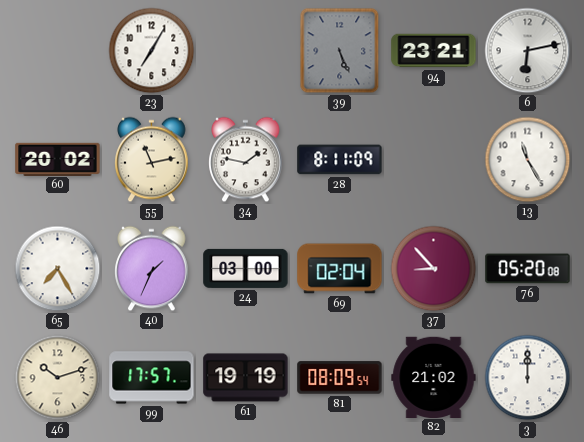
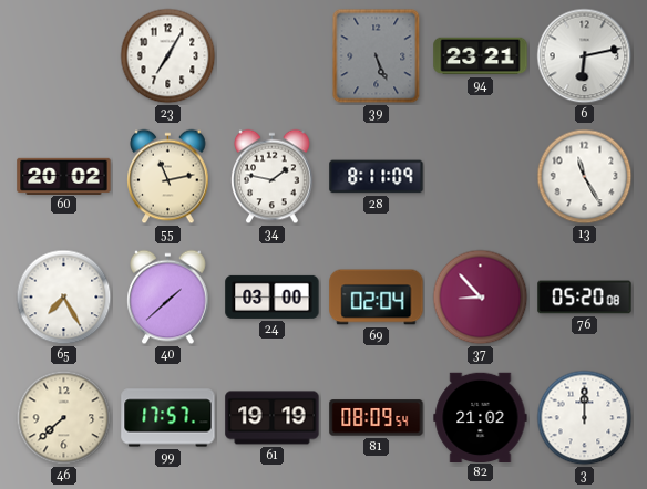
40: 1:34 -> 1:38 (168, 298)
46: 10:12 -> 7:38 (64, 418)
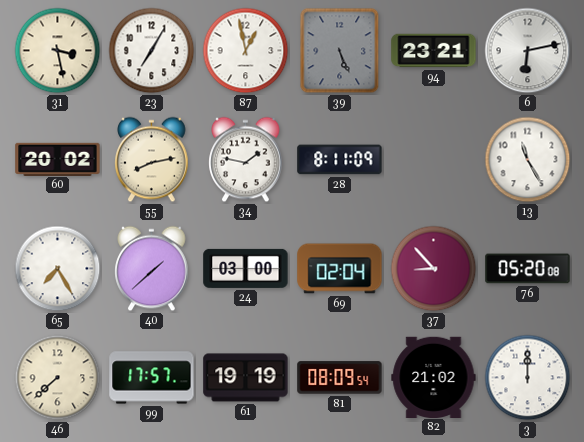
31: none -> 3:28 (58, 51)
87: none -> 12:58 (246, 51)
55: 11:13 -> 8:13 (152, 160)
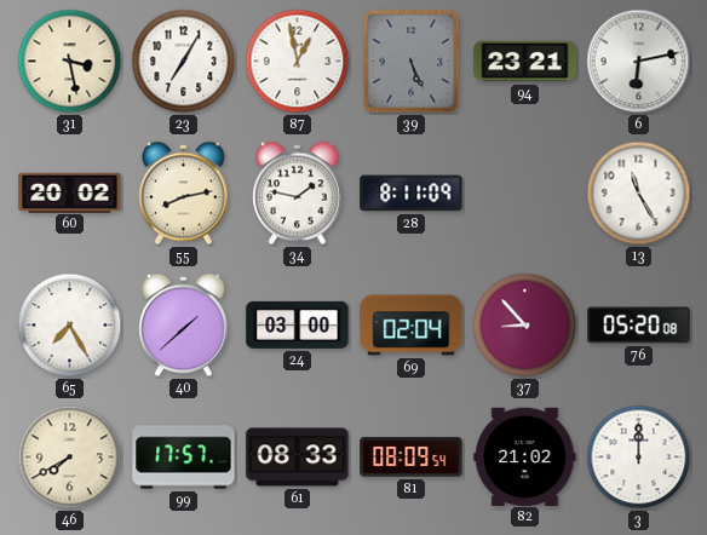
46: 7:38 -> 7:40 (70, 458)
61: 19:19 -> 08:33 (298, 458)
